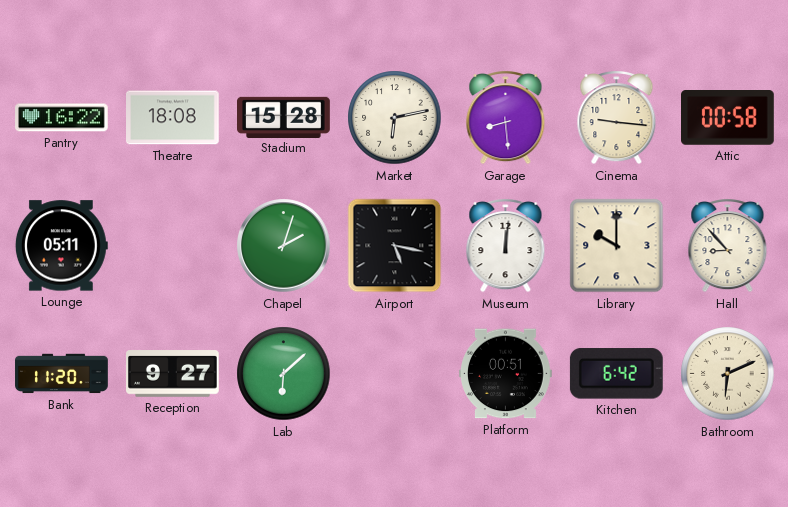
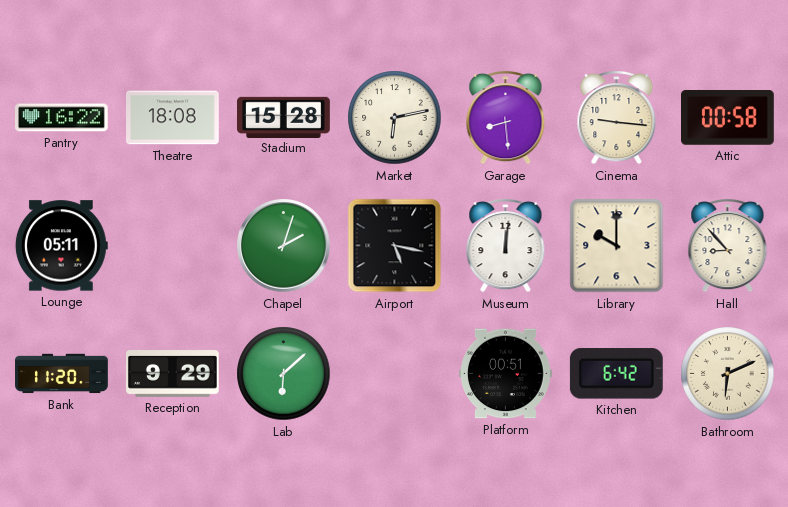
Reception: 9:27 -> 9:29 (173, 374)
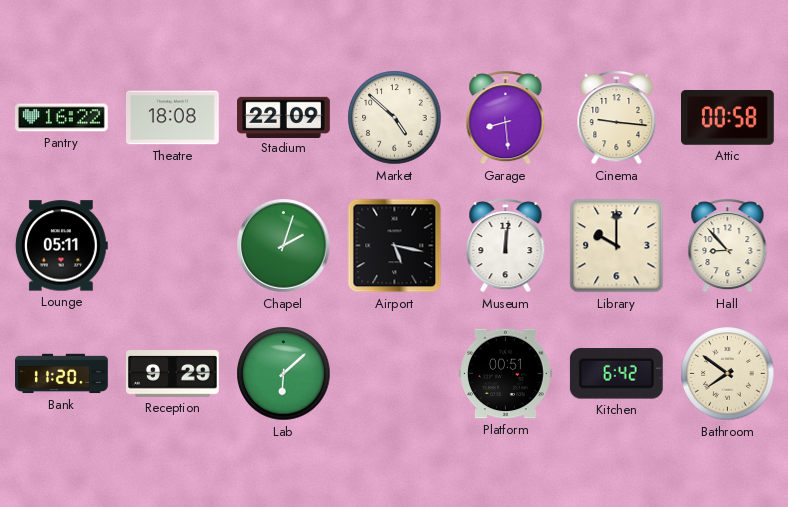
Stadium: 15:28 -> 22:09 (284, 117)
Market: 6:13 -> 4:52 (395, 118)
Bathroom: 6:11 -> 7:51 (728, 374)
